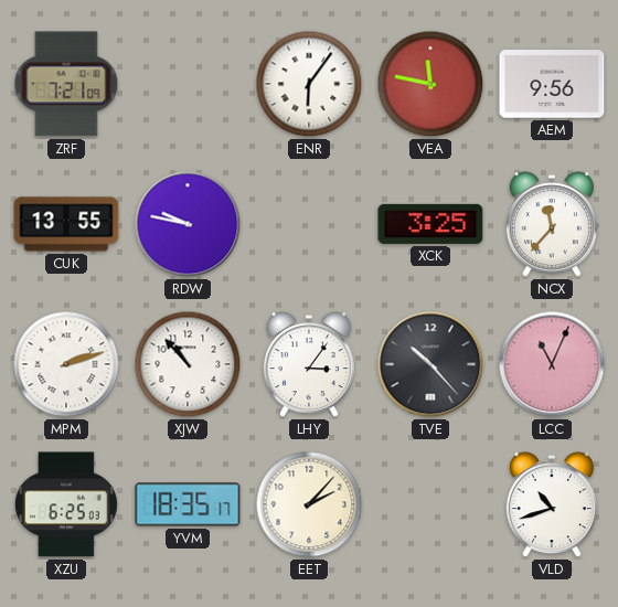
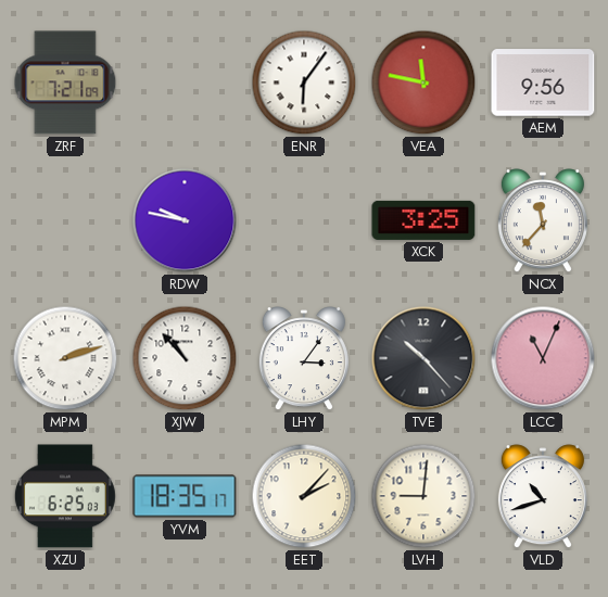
CUK: 13:55 -> none (66, 224)
LVH: none -> 9:01 (423, 496)
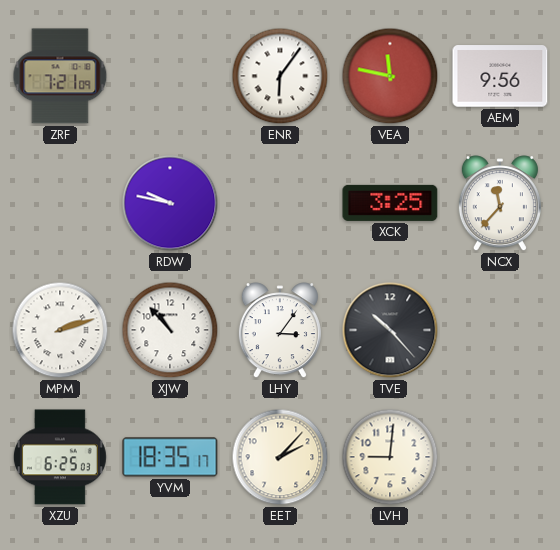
LCC: 11:04 -> none (543, 358)
VLD: 10:42 -> none (543, 497)
